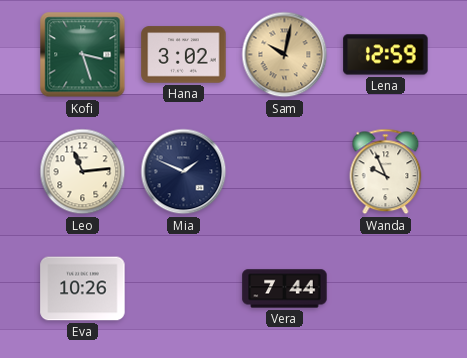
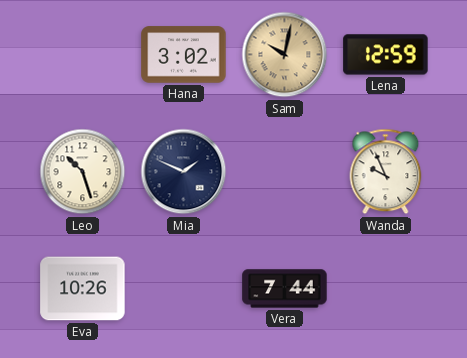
Kofi: 3:27 -> none (83, 55)
Leo: 11:14 -> 10:27 (83, 172)
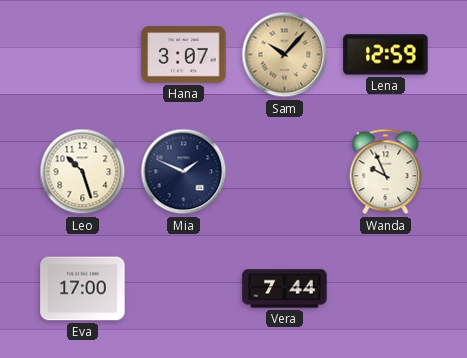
Hana: 3:02 -> 3:07 (184, 55)
Sam: 10:02 -> 10:07 (285, 55)
Eva: 10:26 -> 17:00 (83, 289)
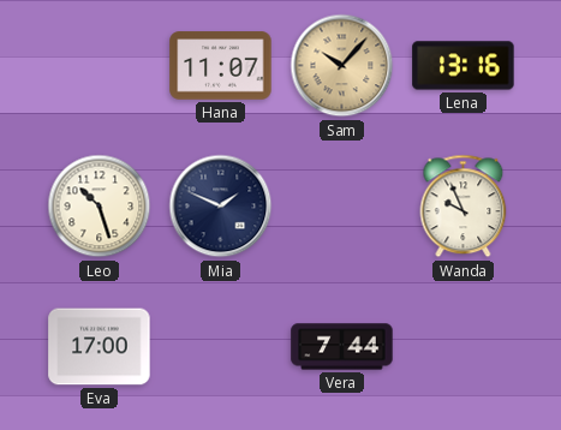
Hana: 3:07 -> 11:07 (221, 66)
Lena: 12:59 -> 13:16 (464, 66)
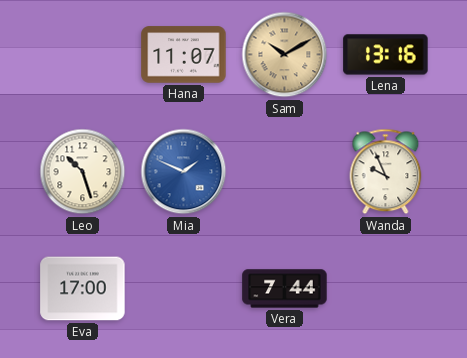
Sam: 10:07 -> 10:10 (285, 55)
Mia dial: navy -> blue (184, 172)
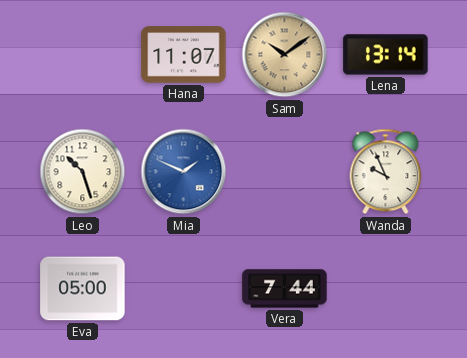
Sam: 10:10 -> 10:09 (285, 55)
Lena: 13:16 -> 13:14 (386, 55)
Eva: 17:00 -> 05:00 (83, 289)
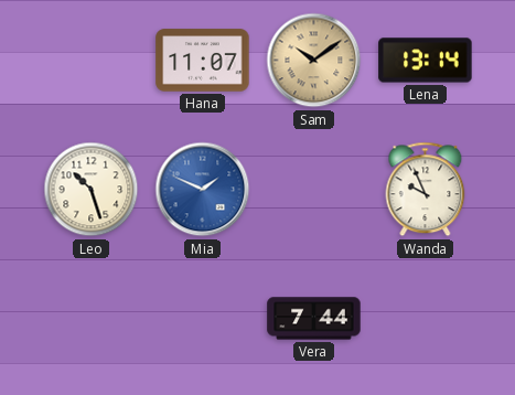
Eva: 05:00 -> none (83, 289)
